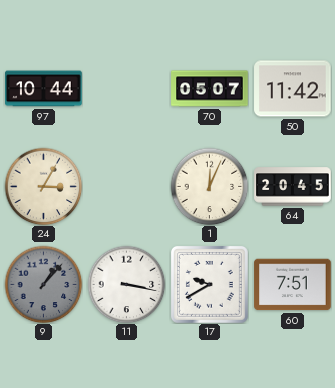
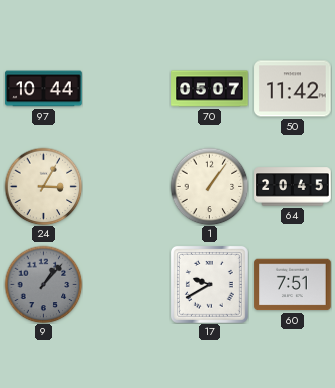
1: 12:04 -> 1:06 (209, 186)
11: 3:17 -> none (126, 284)
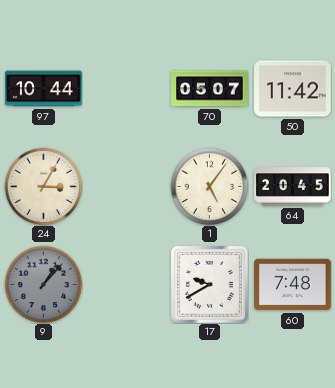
1: 1:06 -> 5:06 (209, 186)
60: 7:51 -> 7:48 (293, 285)
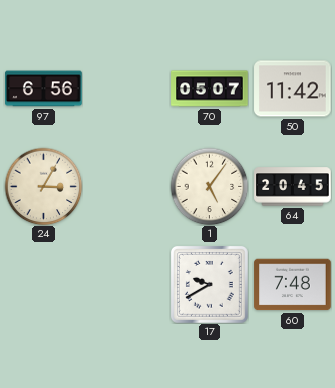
97: 10:44 -> 6:56 (44, 89)
9: 1:07 -> none (43, 284)
